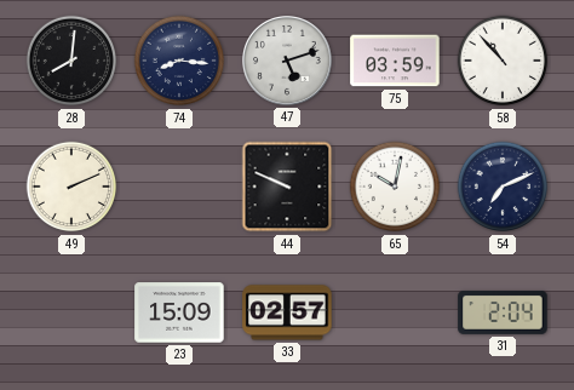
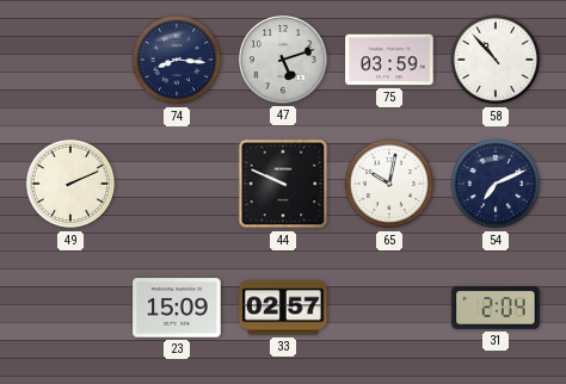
28: 8:01 -> none (71, 61)
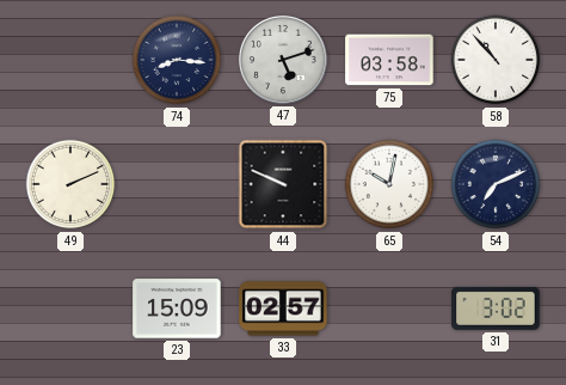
75: 03:59 -> 03:58 (389, 60)
31: 2:04 -> 3:02 (496, 310)
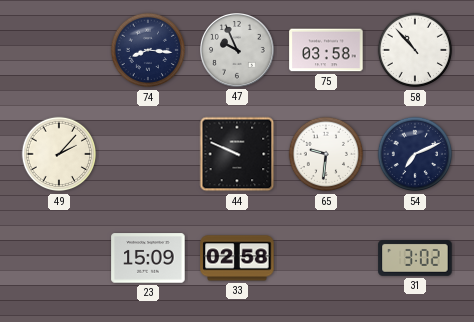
47: 5:12 -> 9:56 (238, 51)
49: 2:11 -> 2:07 (59, 154)
65: 10:02 -> 9:31 (326, 154)
33: 02:57 -> 02:58 (237, 258)
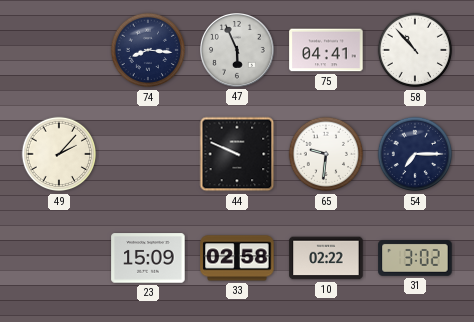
47: 9:56 -> 5:56 (238, 51)
75: 03:58 -> 04:41 (326, 50)
54: 7:11 -> 7:15 (415, 154)
10: none -> 02:22 (326, 258)
